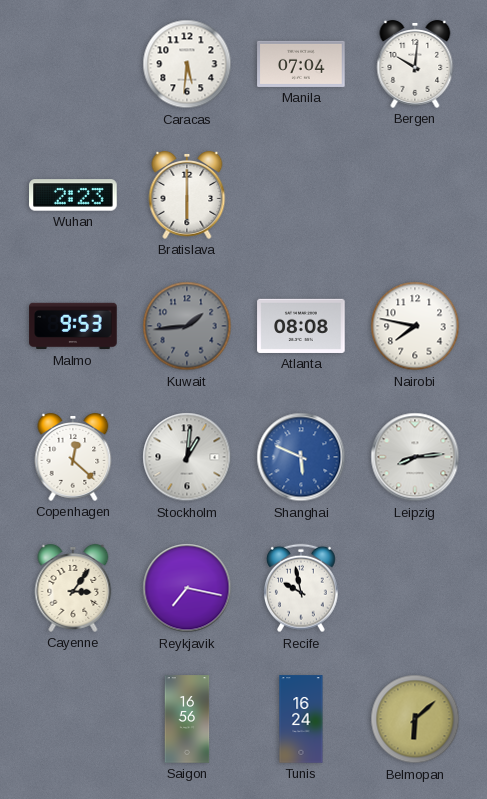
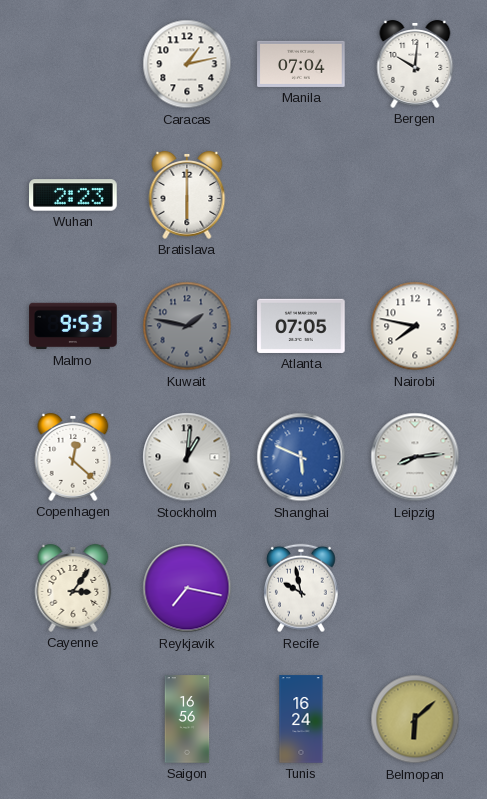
Caracas: 5:31 -> 1:13 (187, 64)
Kuwait: 1:44 -> 1:47 (187, 326)
Atlanta: 08:08 -> 07:05 (301, 326)
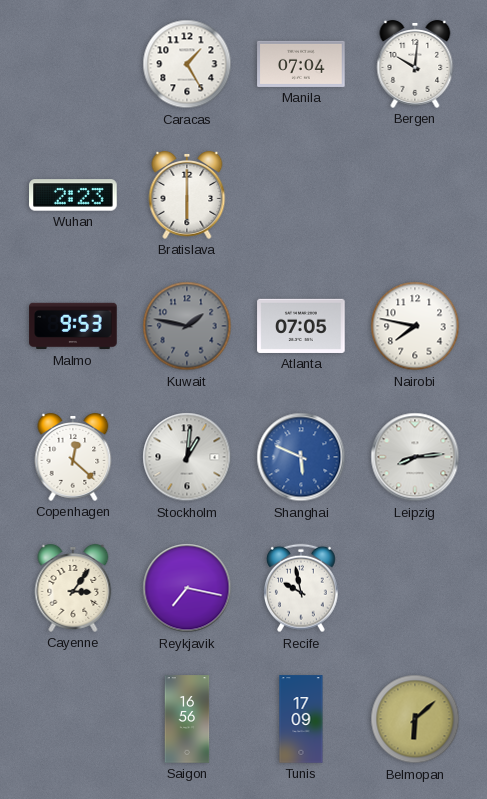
Caracas: 1:13 -> 1:25 (187, 64)
Tunis: 16:24 -> 17:09 (301, 719)
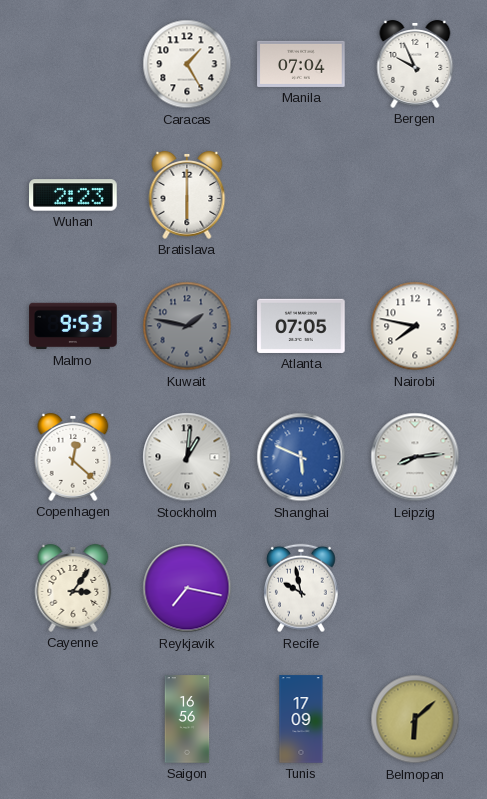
Bergen: 10:01 -> 9:56 (415, 64)
